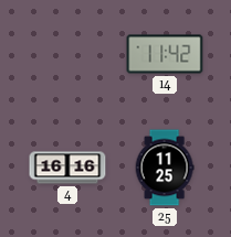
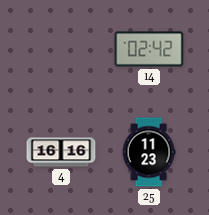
14: 11:42 -> 02:42 (149, 49)
25: 11:25 -> 11:23 (149, 152)
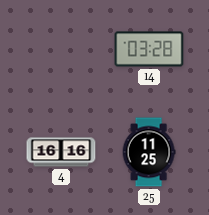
14: 02:42 -> 03:28 (149, 49)
25: 11:23 -> 11:25 (149, 152)
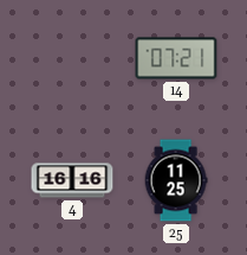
14: 03:28 -> 07:21 (176, 58)
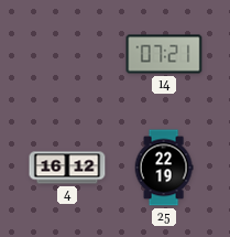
4: 16:16 -> 16:12 (67, 168)
25: 11:25 -> 22:19 (164, 168)
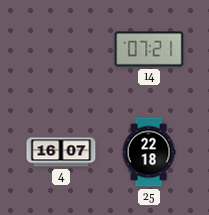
4: 16:12 -> 16:07 (61, 152)
25: 22:19 -> 22:18 (149, 152)
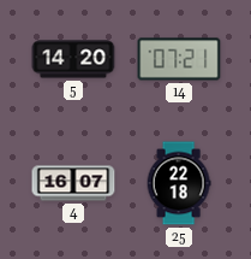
5: none -> 14:20 (73, 59)
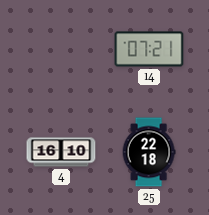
5: 14:20 -> none (73, 59)
4: 16:07 -> 16:10 (61, 152)
